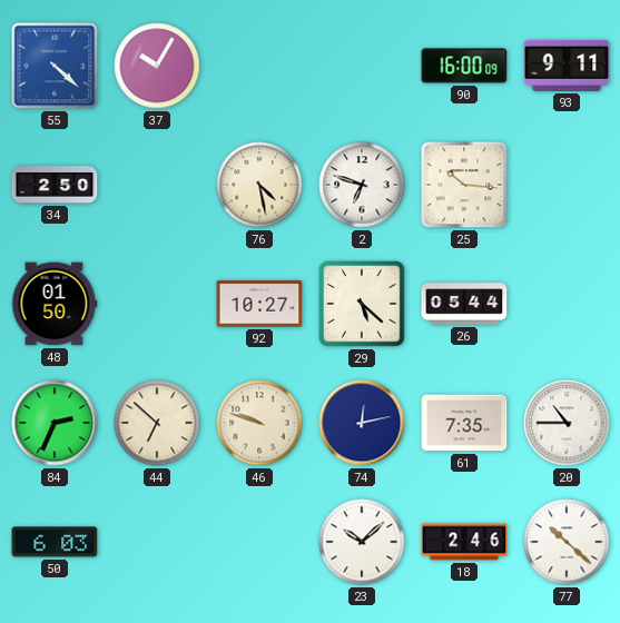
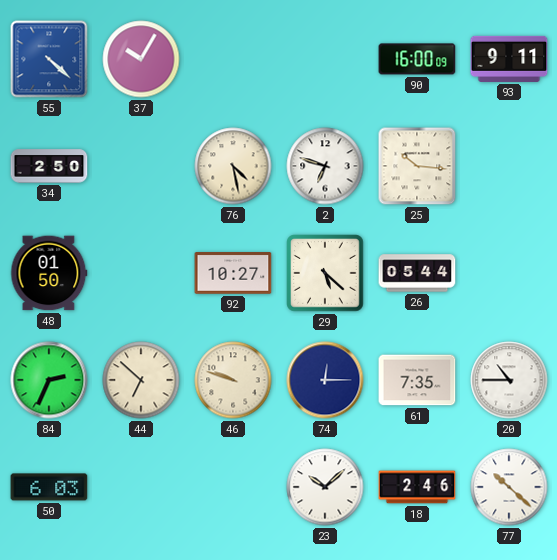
74: 12:13 -> 12:15 (325, 380)
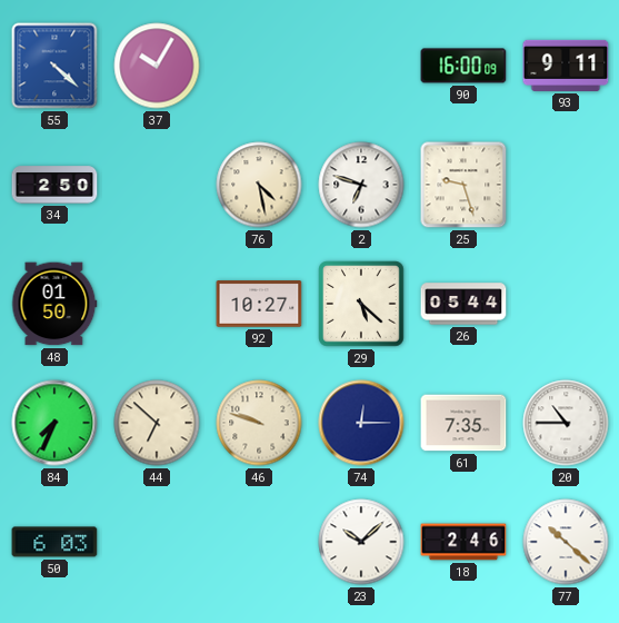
25: 10:16 -> 9:27 (463, 185)
84: 2:34 -> 7:34 (54, 423)
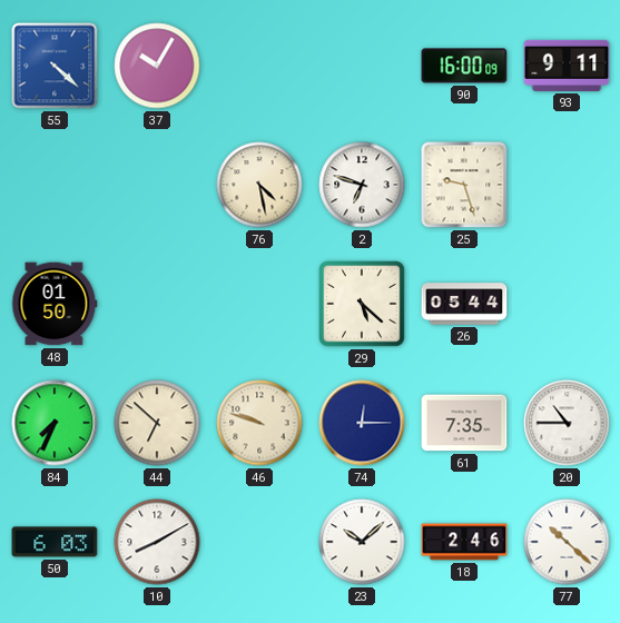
34: 2:50 -> none (54, 185)
92: 10:27 -> none (259, 304)
10: none -> 8:10 (157, 542)
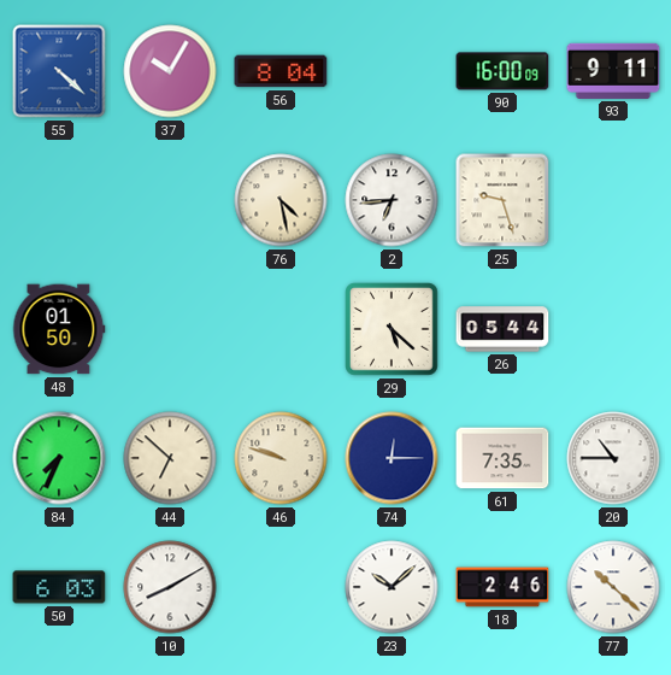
56: none -> 8:04 (281, 71)
2: 6:48 -> 6:44 (392, 200)
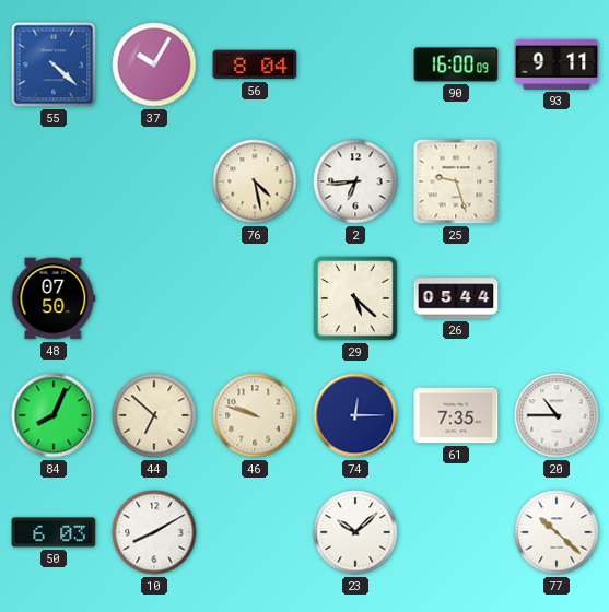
48: 01:50 -> 07:50 (54, 298)
84: 7:34 -> 8:04 (54, 415)
18: 2:46 -> none (502, 587)
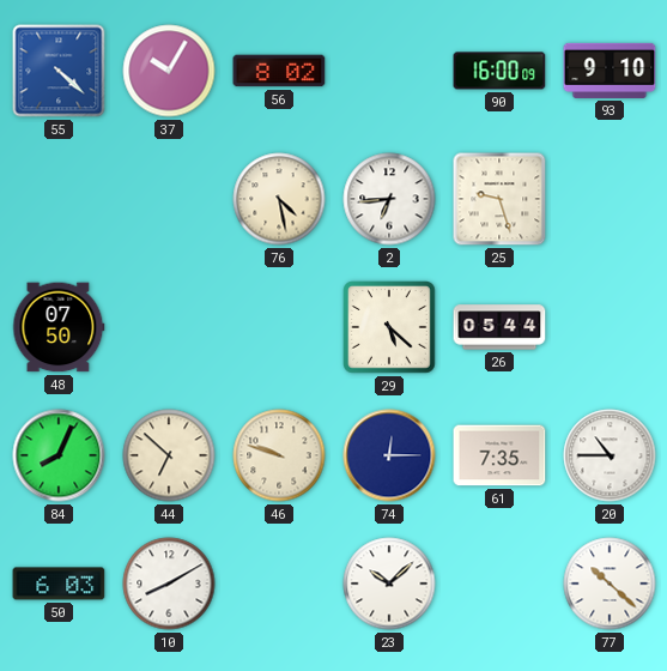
56: 8:04 -> 8:02 (279, 71)
93: 9:11 -> 9:10 (610, 71)
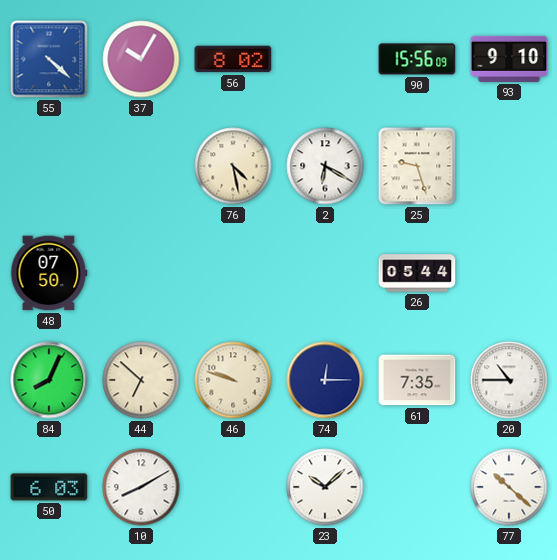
90: 16:00 -> 15:56 (417, 59)
2: 6:44 -> 6:20 (325, 166)
29: 5:22 -> none (389, 327)
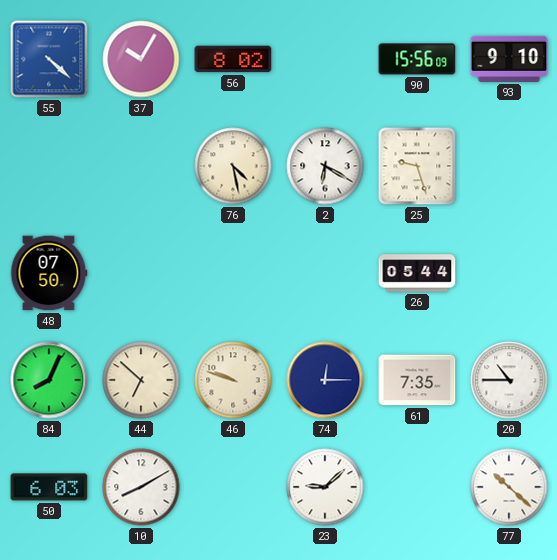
23: 10:08 -> 9:08 (325, 487)
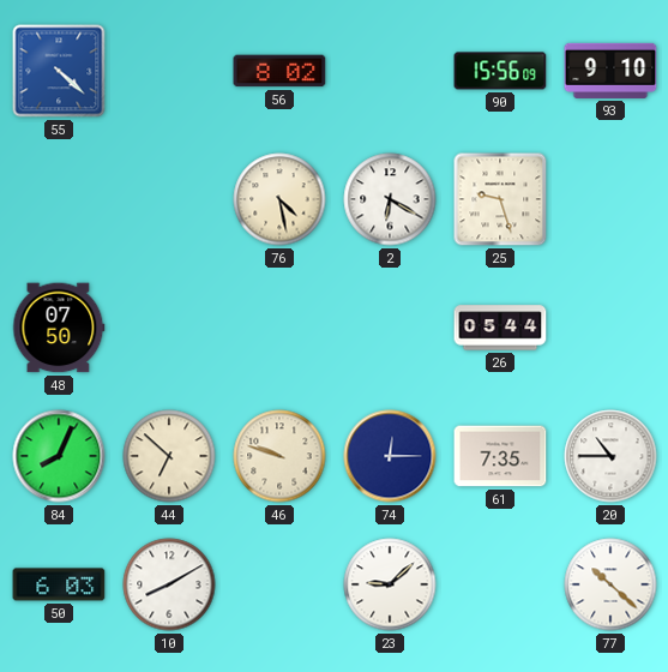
37: 10:05 -> none (141, 59)
